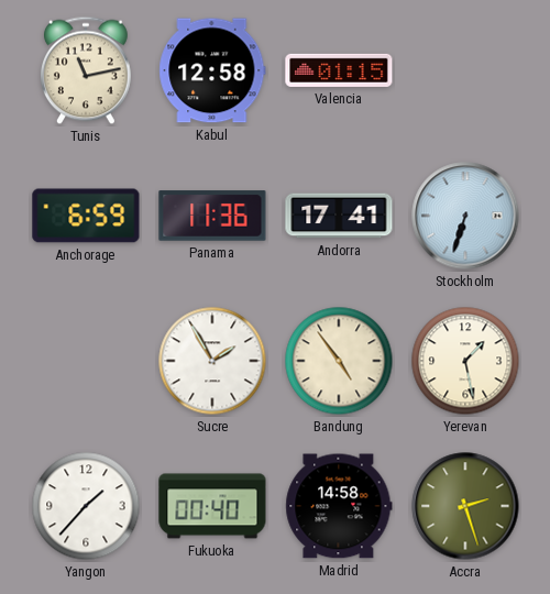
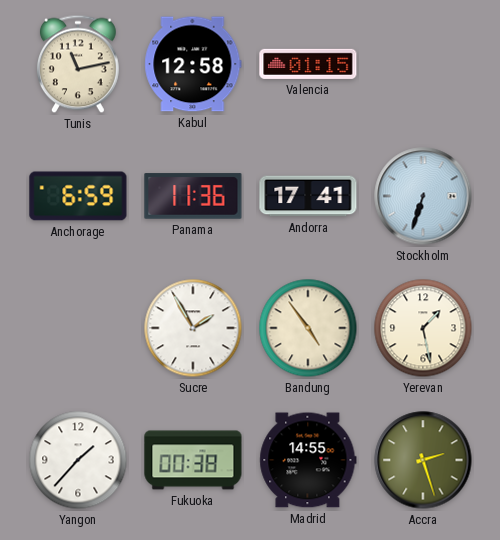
Fukuoka: 00:40 -> 00:38 (193, 460)
Madrid: 14:58 -> 14:55 (308, 460)
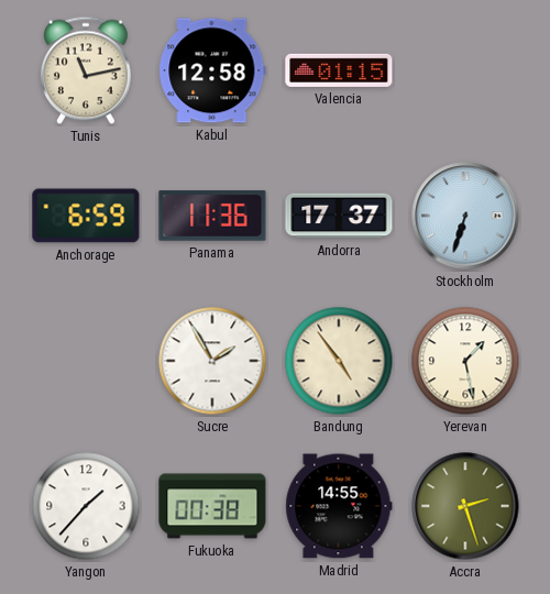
Andorra: 17:41 -> 17:37 (339, 216)
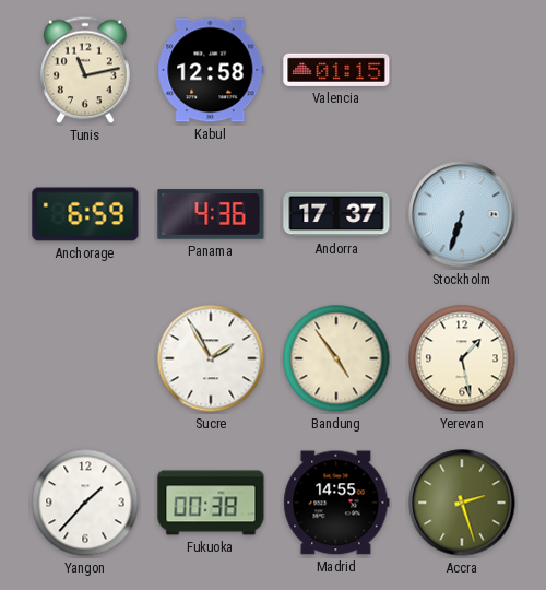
Panama: 11:36 -> 4:36 (211, 214)
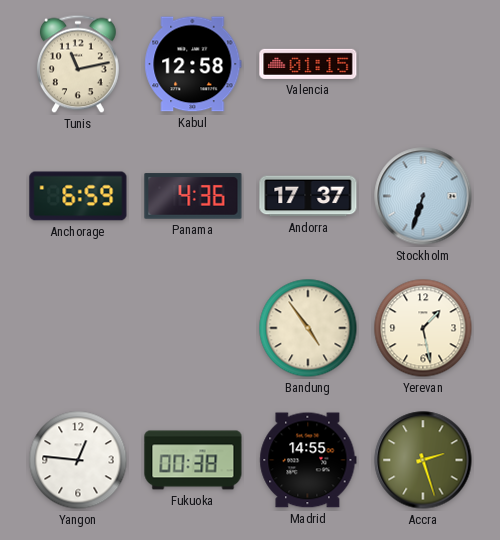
Sucre: 1:55 -> none (211, 358)
Yangon: 1:37 -> 12:46 (78, 460)
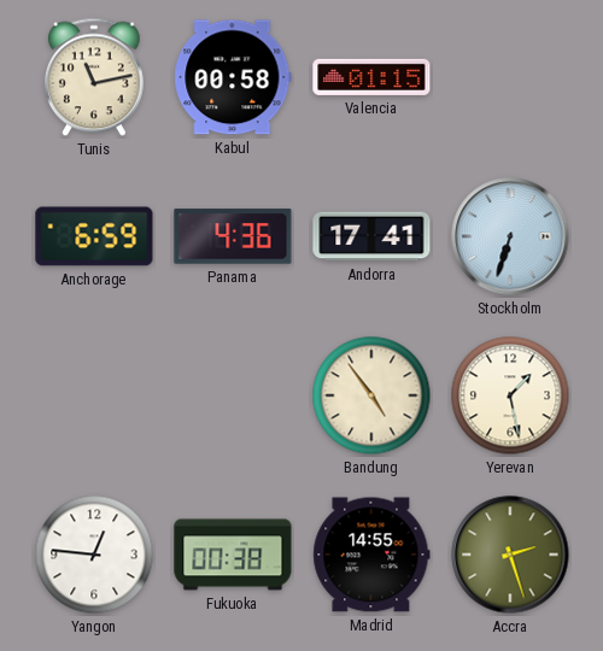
Kabul: 12:58 -> 00:58 (233, 77)
Andorra: 17:37 -> 17:41 (371, 236)
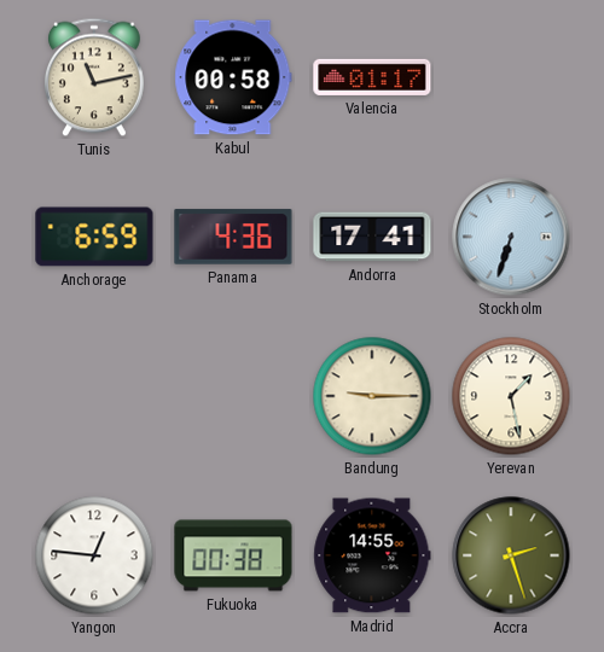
Valencia: 01:15 -> 01:17 (372, 77)
Bandung: 4:54 -> 9:15 (372, 396)
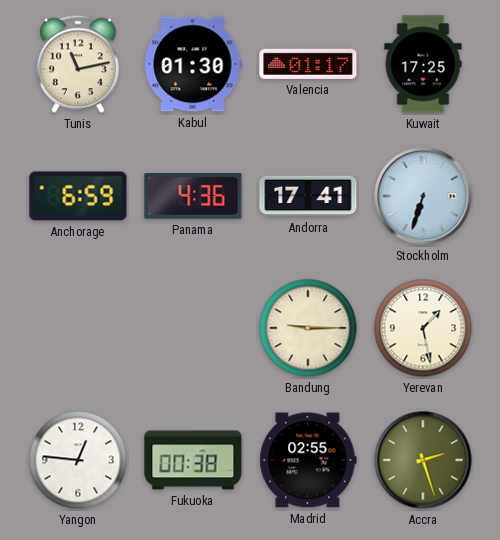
Kabul: 00:58 -> 01:30 (193, 64)
Kuwait: none -> 17:25 (423, 64)
Madrid: 14:55 -> 02:55 (308, 460)
